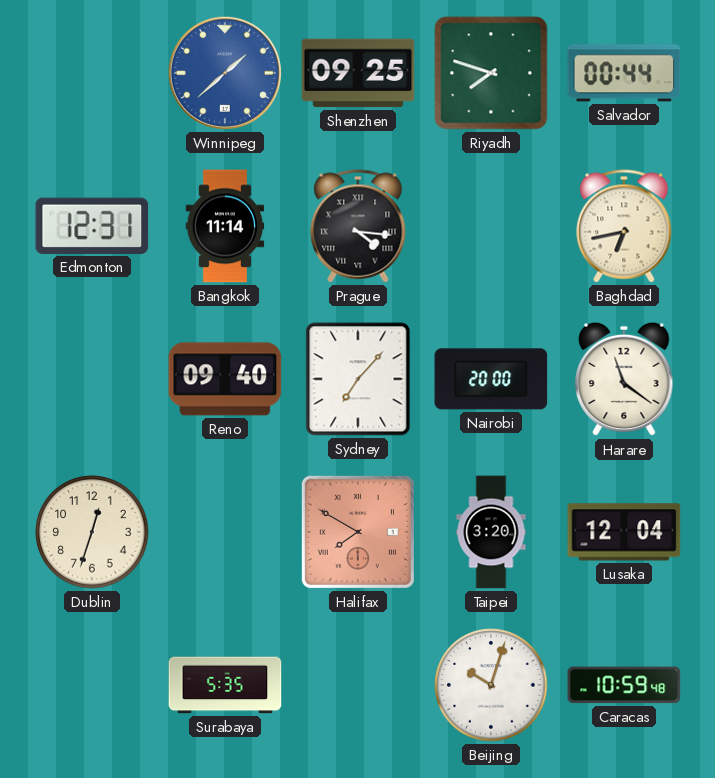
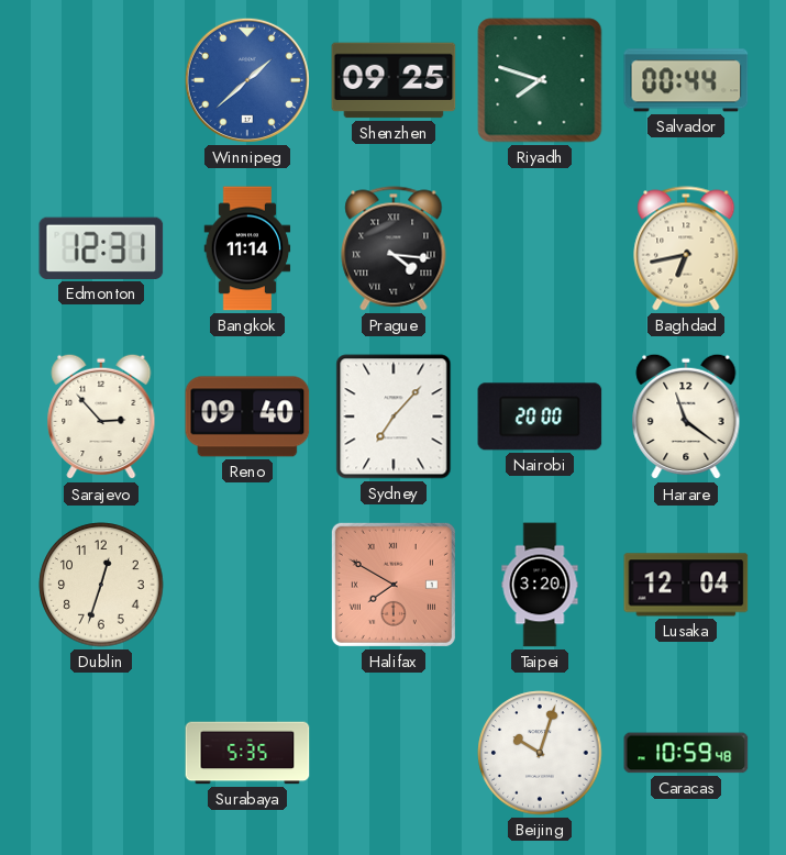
Sarajevo: none -> 2:53 (101, 417)
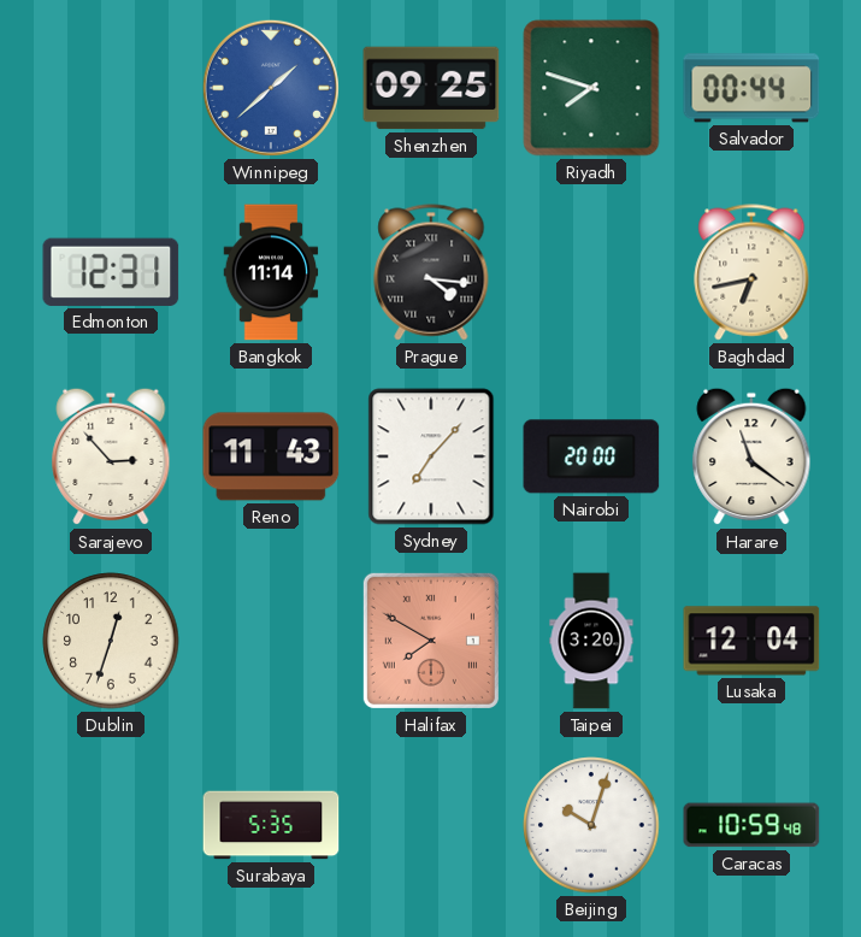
Reno: 09:40 -> 11:43 (271, 456)
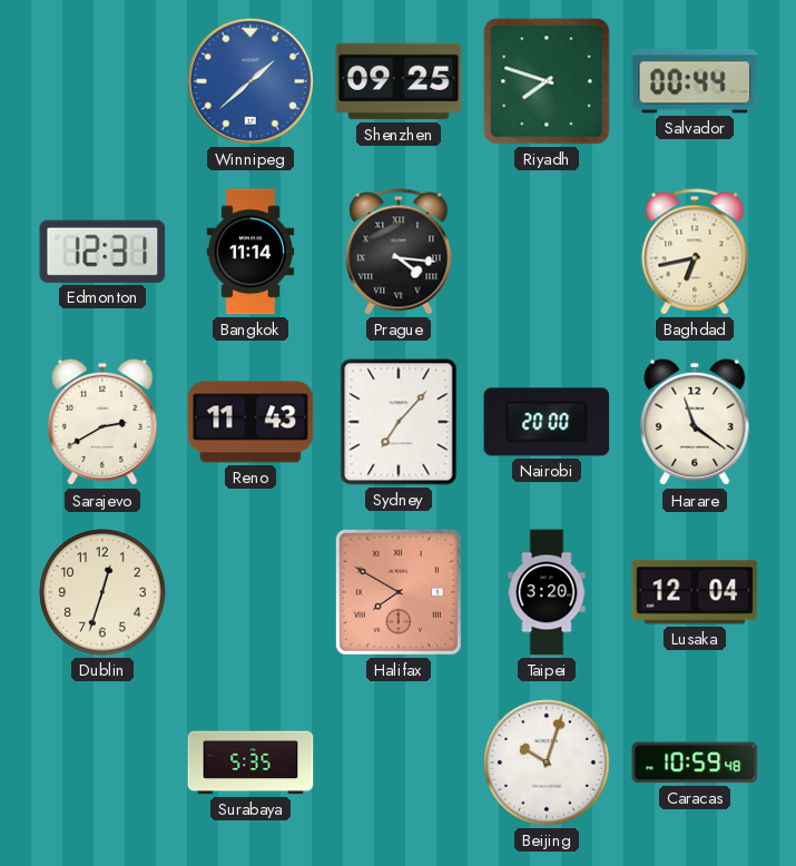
Sarajevo: 2:53 -> 2:40 (102, 422)
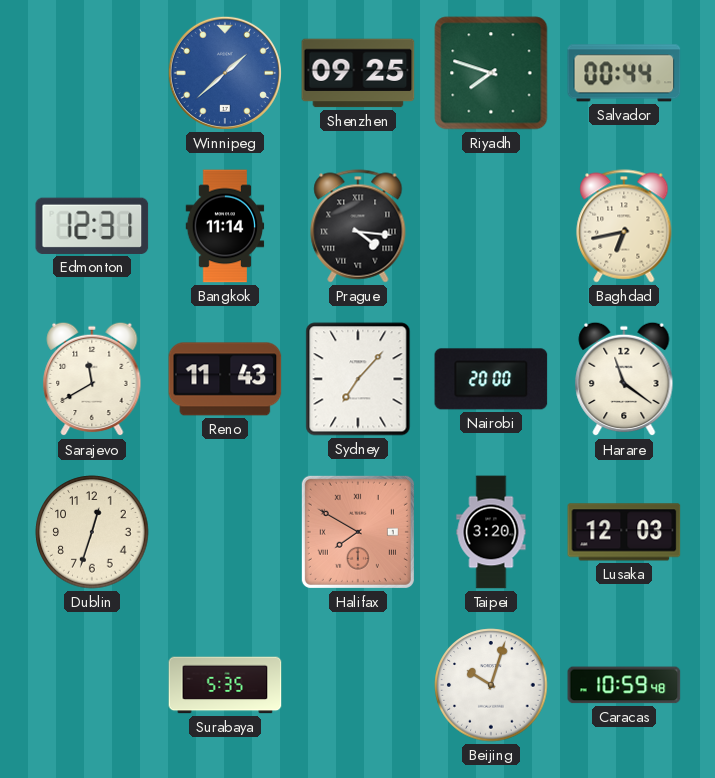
Sarajevo: 2:40 -> 11:40 (92, 379)
Lusaka: 12:04 -> 12:03 (624, 532)
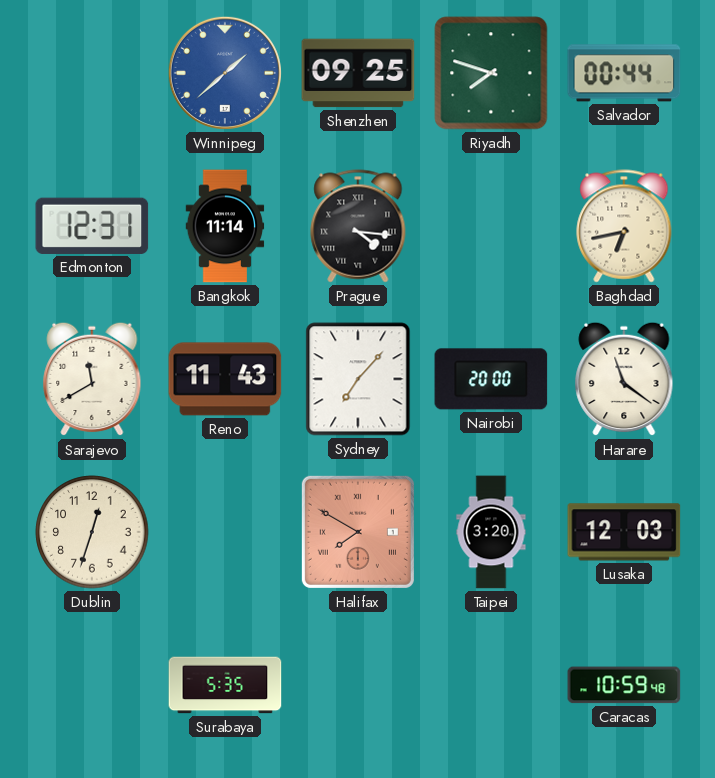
Beijing: 10:03 -> none (491, 685)
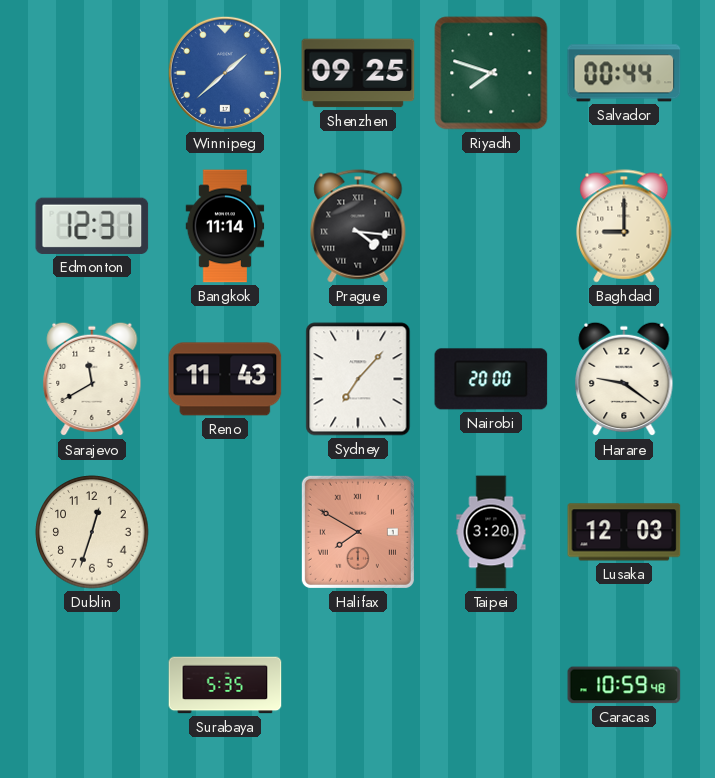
Baghdad: 6:43 -> 9:00 (624, 226)
Harare: 11:21 -> 9:21 (624, 379)
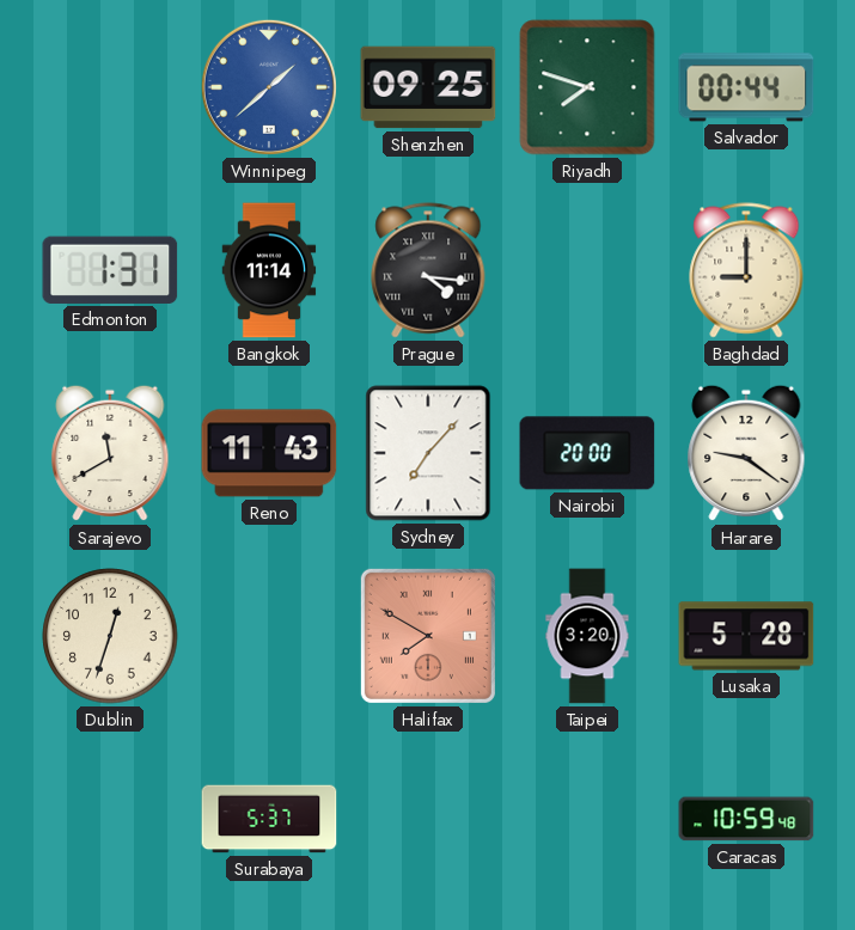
Edmonton: 12:31 -> 1:31 (110, 270)
Lusaka: 12:03 -> 5:28 (746, 636)
Surabaya: 5:35 -> 5:37 (269, 819)
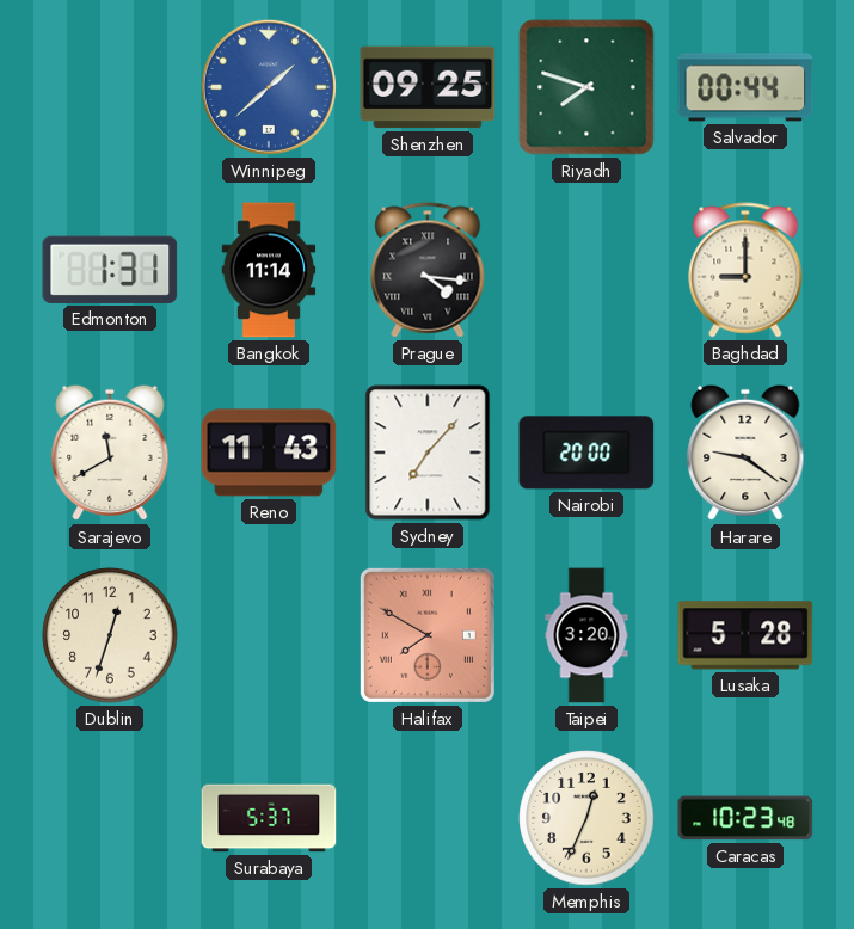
Memphis: none -> 12:34 (586, 818)
Caracas: 10:59 -> 10:23 (745, 818)
